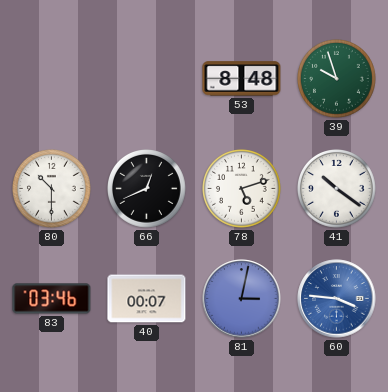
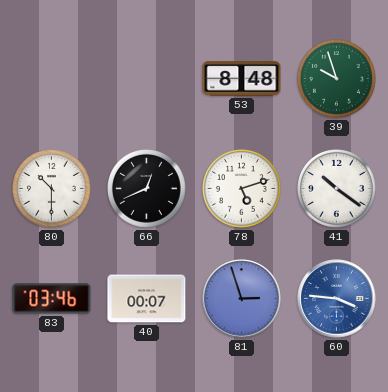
81: 3:02 -> 2:57 (242, 299)
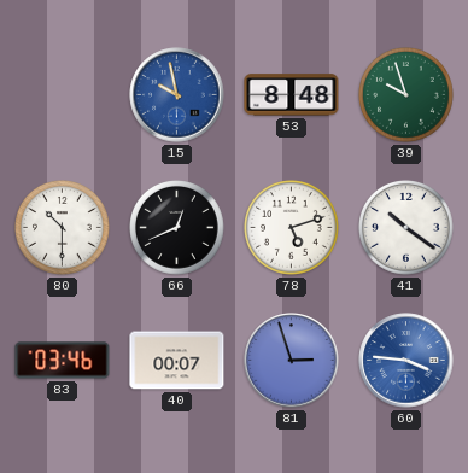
15: none -> 9:58 (177, 95)
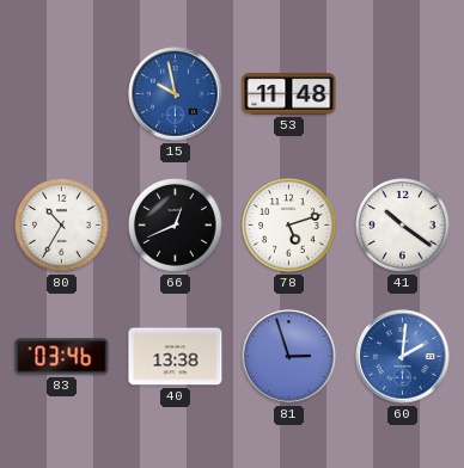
53: 8:48 -> 11:48 (289, 94)
39: 9:57 -> none (406, 95)
80: 10:30 -> 10:35 (62, 226)
40: 00:07 -> 13:38 (176, 357)
60: 3:46 -> 2:01 (403, 357)
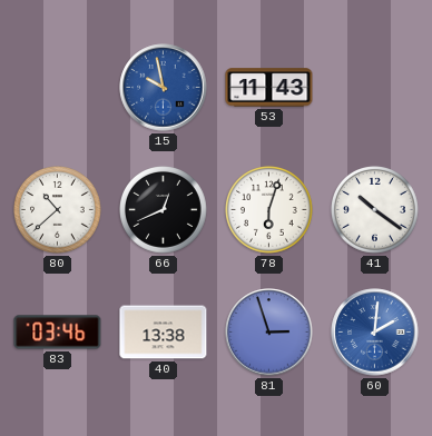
53: 11:48 -> 11:43 (269, 88)
80: 10:35 -> 10:38 (58, 210)
78: 5:12 -> 6:03 (269, 210)
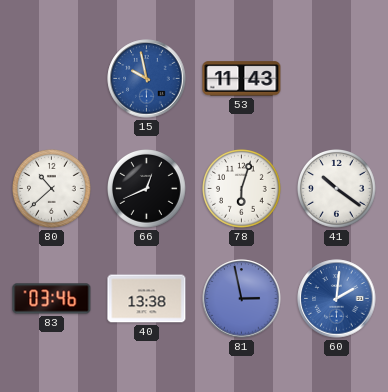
81: 2:57 -> 2:58 (242, 299)
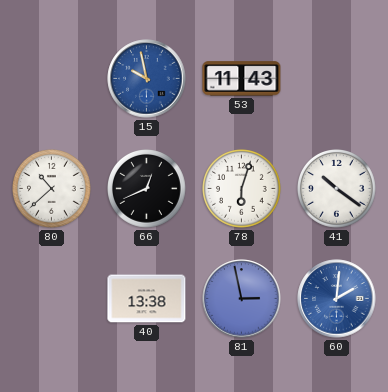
83: 03:46 -> none (52, 299)
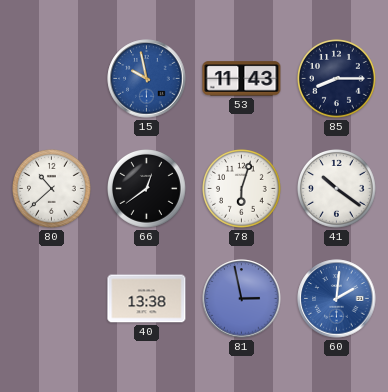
85: none -> 8:15 (337, 79)
66: 12:41 -> 12:39 (147, 189)
